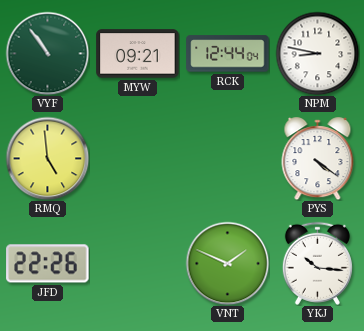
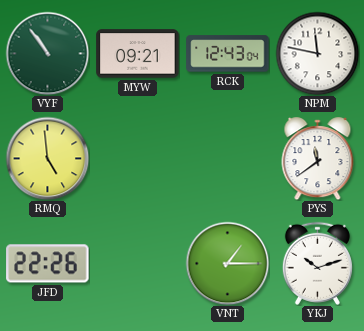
RCK: 12:44 -> 12:43 (228, 54)
NPM: 8:47 -> 11:47 (317, 53)
PYS: 4:21 -> 11:39 (318, 159)
VNT: 1:49 -> 1:15 (227, 263)
YKJ: 10:16 -> 10:12 (317, 263)
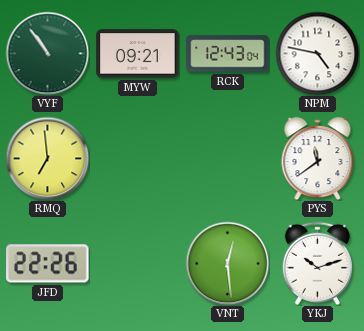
NPM: 11:47 -> 4:47 (317, 53)
RMQ: 4:59 -> 6:59 (47, 158)
VNT: 1:15 -> 12:29 (227, 263)
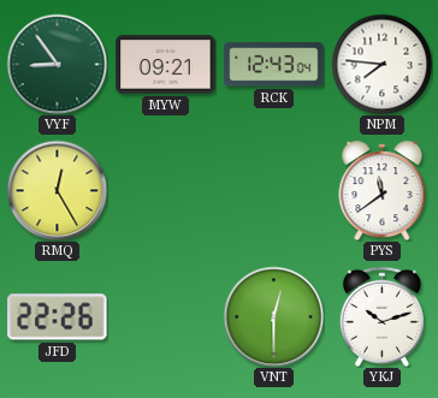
VYF: 10:54 -> 8:54 (57, 64)
NPM: 4:47 -> 7:46 (381, 64)
RMQ: 6:59 -> 12:25 (57, 190)
VNT: 12:29 -> 12:30 (273, 316)
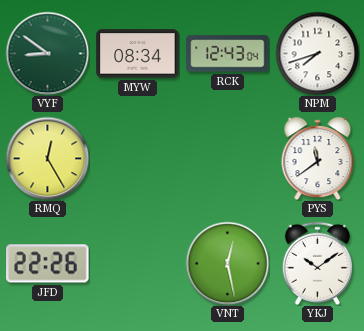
VYF: 8:54 -> 8:51 (47, 53)
MYW: 09:21 -> 08:34 (138, 54)
NPM: 7:46 -> 7:42 (317, 53)
VNT: 12:30 -> 12:28 (227, 263)
YKJ: 10:12 -> 10:09 (317, 263)
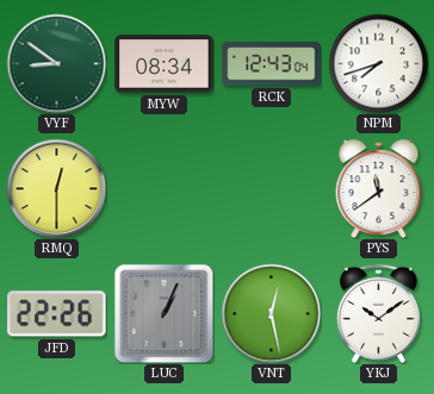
RMQ: 12:25 -> 12:30 (56, 188)
LUC: none -> 1:04 (163, 313)
